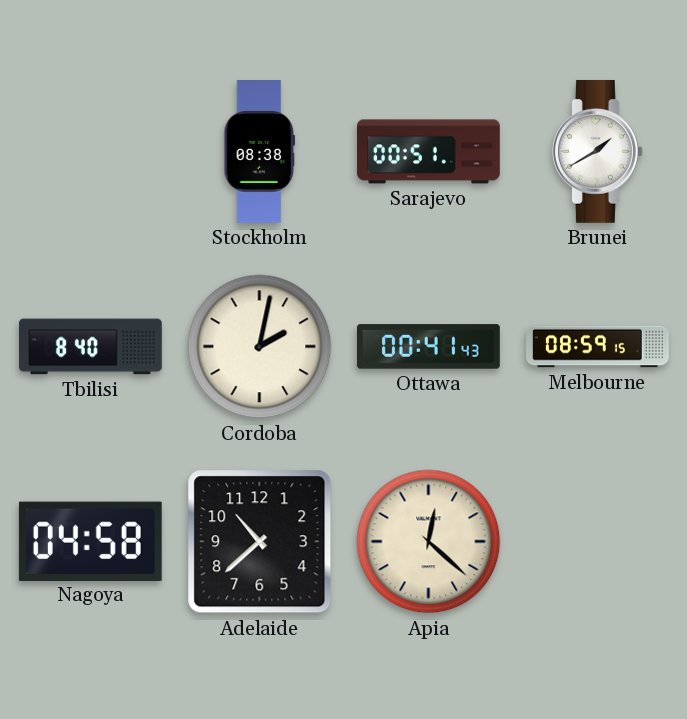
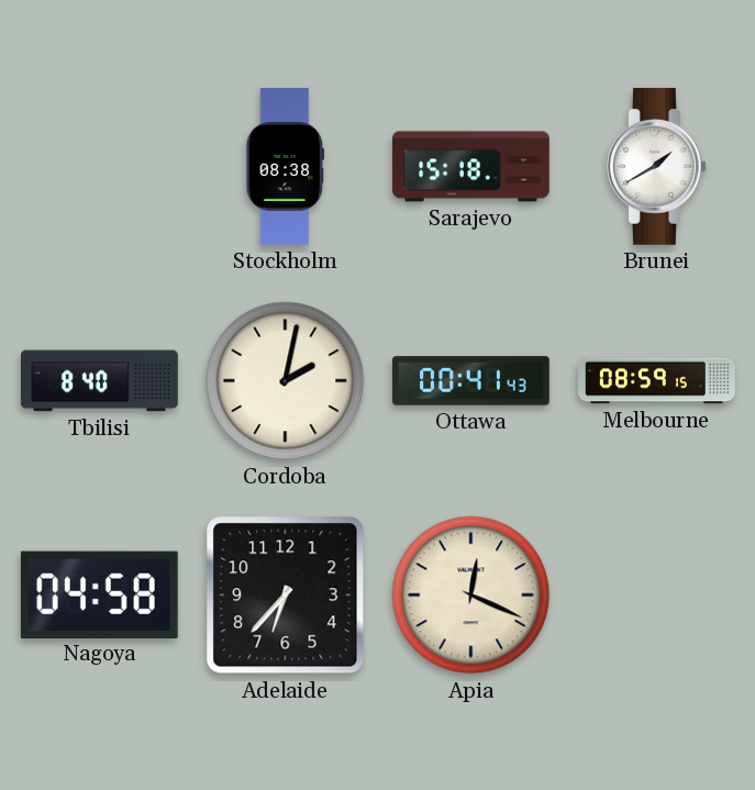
Sarajevo: 00:51 -> 15:18 (471, 167)
Adelaide: 10:38 -> 6:37 (286, 596)
Apia: 12:22 -> 12:19 (471, 596)
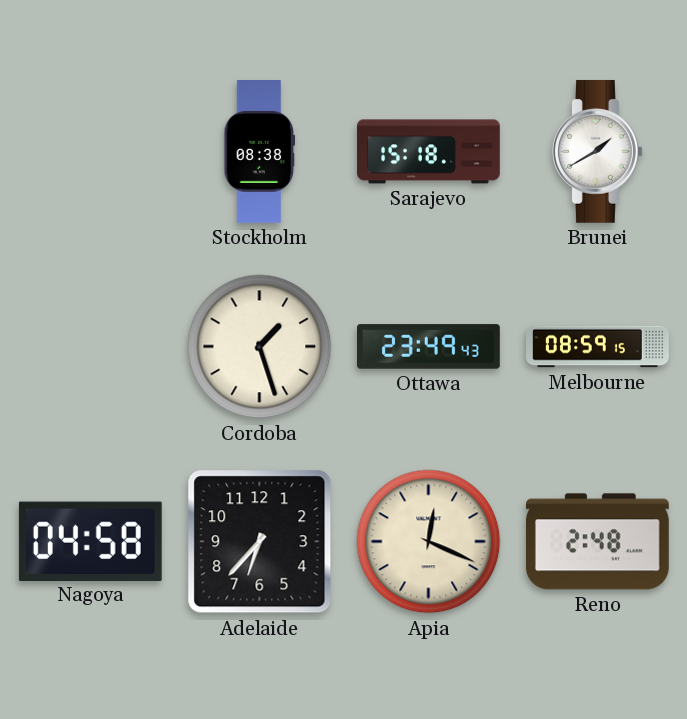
Tbilisi: 8:40 -> none (100, 381)
Cordoba: 2:02 -> 1:27 (260, 347)
Ottawa: 00:41 -> 23:49 (429, 347)
Reno: none -> 2:48 (597, 542)
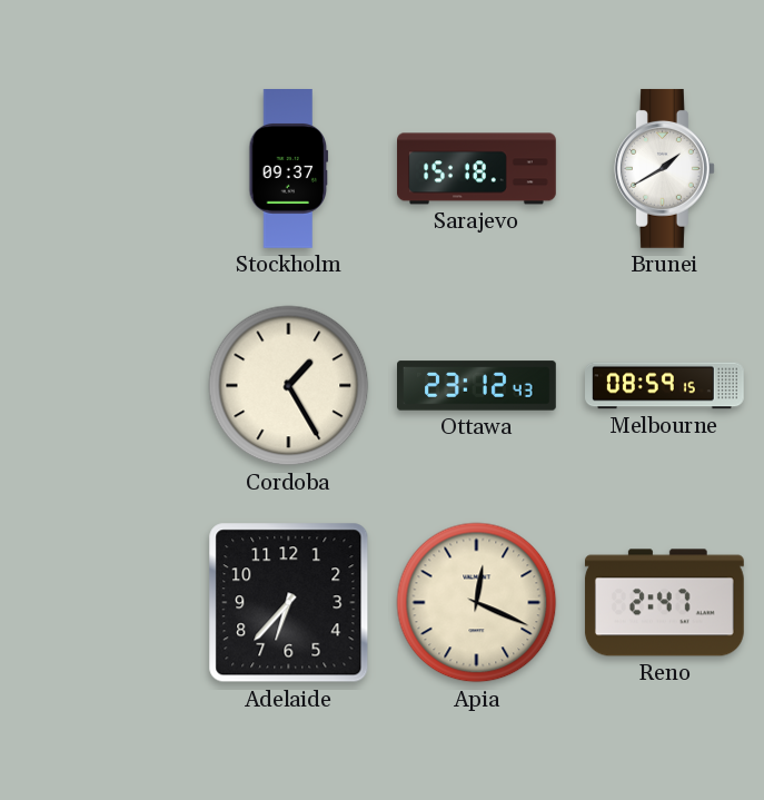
Stockholm: 08:38 -> 09:37 (289, 169)
Cordoba: 1:27 -> 1:25 (289, 386)
Ottawa: 23:49 -> 23:12 (477, 386)
Nagoya: 04:58 -> none (90, 541)
Reno: 2:48 -> 2:47 (664, 603)
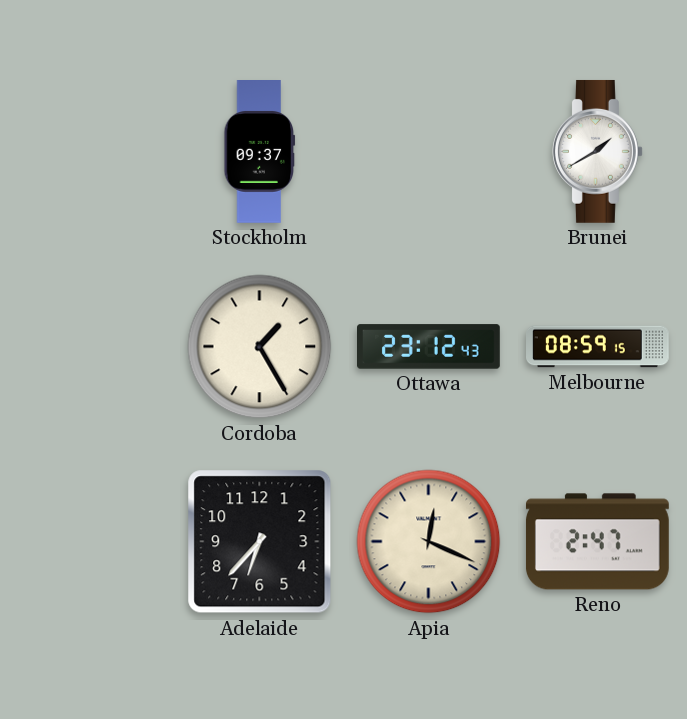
Sarajevo: 15:18 -> none (477, 169)
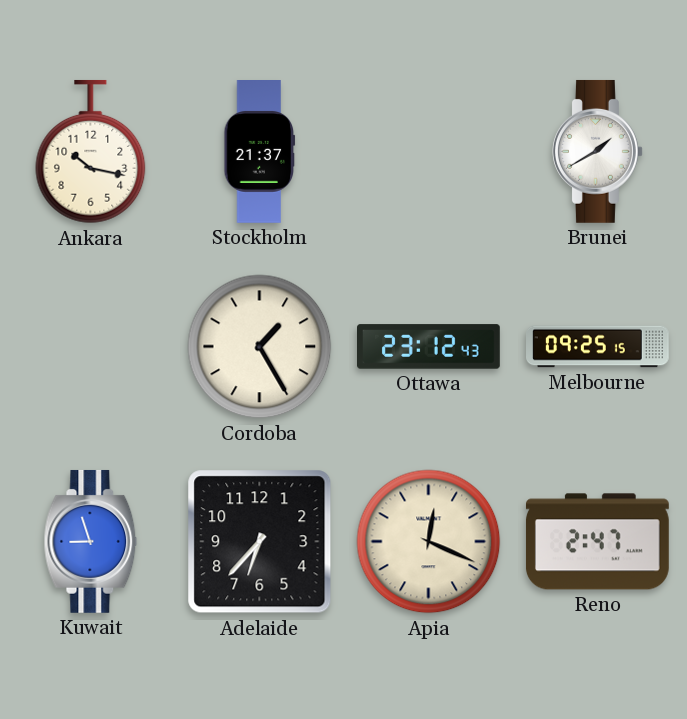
Ankara: none -> 10:17 (91, 152)
Stockholm: 09:37 -> 21:37 (260, 152)
Melbourne: 08:59 -> 09:25 (598, 347)
Kuwait: none -> 8:57 (91, 541)
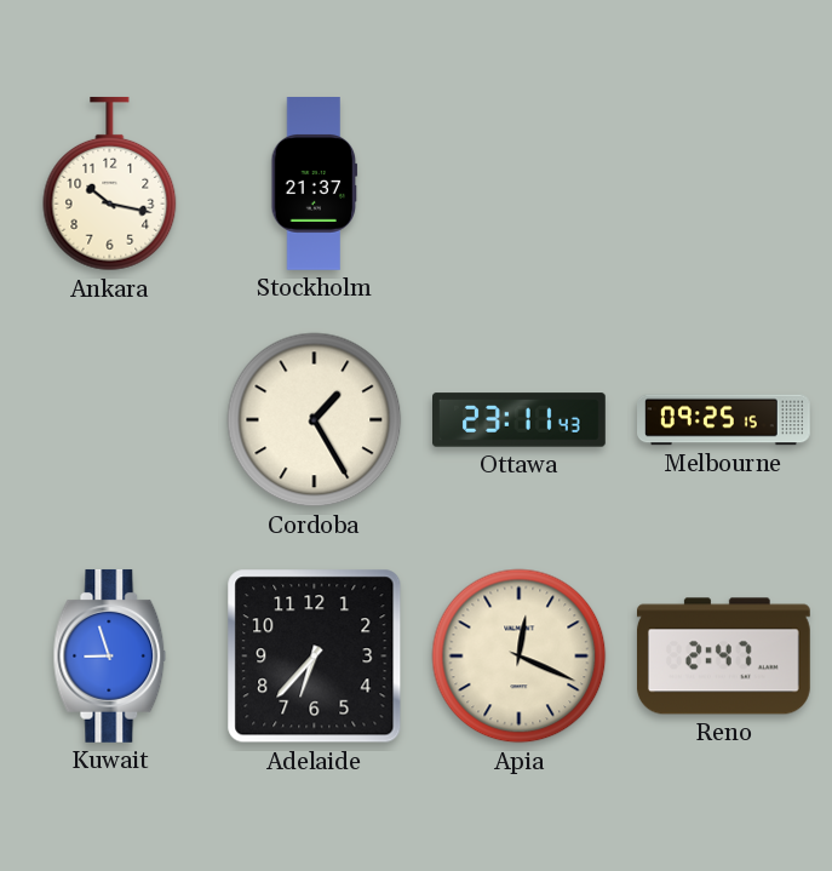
Brunei: 1:40 -> none (597, 151)
Ottawa: 23:12 -> 23:11 (520, 420)
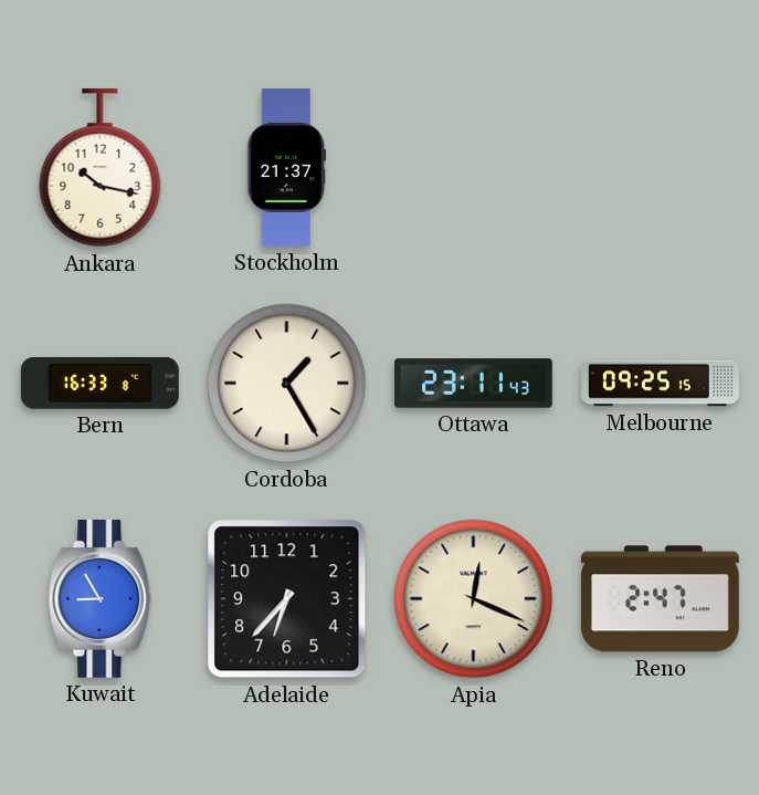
Bern: none -> 16:33 (99, 384)
Kuwait: 8:57 -> 8:55 (101, 598)
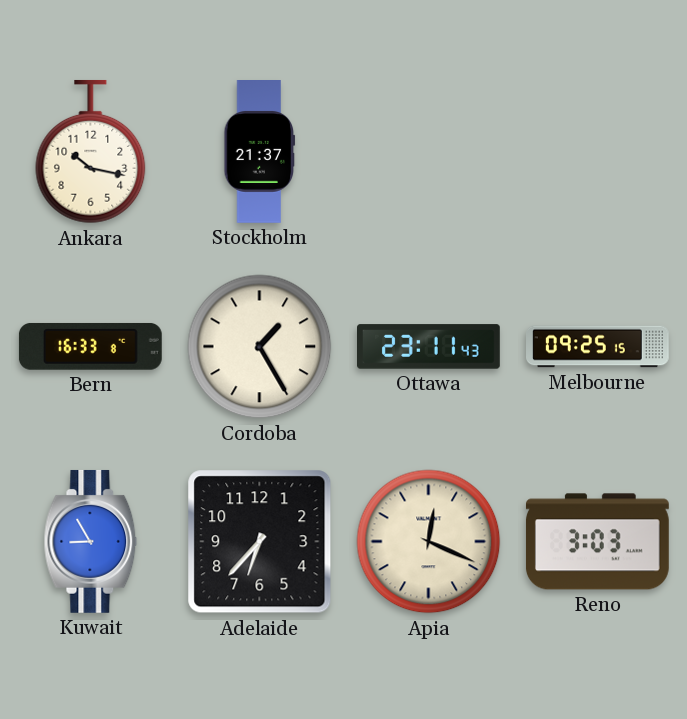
Reno: 2:47 -> 3:03 (597, 542)
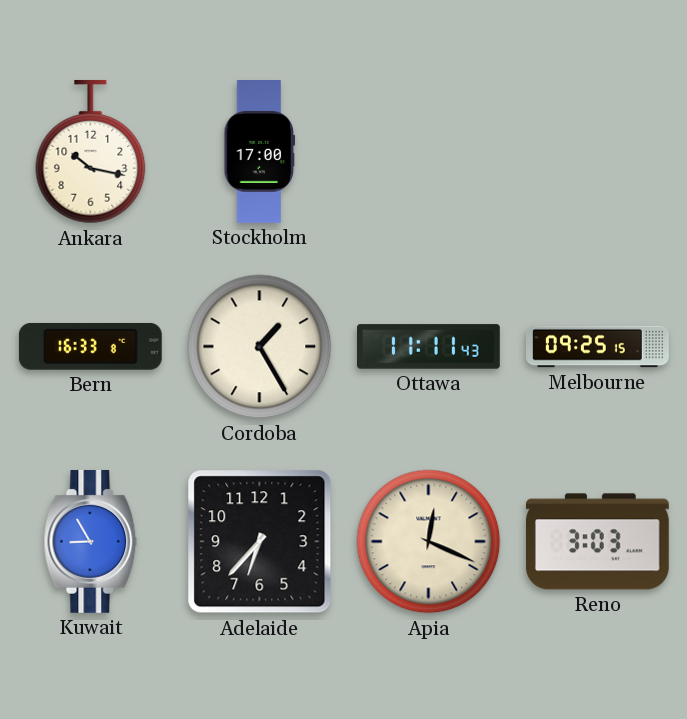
Stockholm: 21:37 -> 17:00 (260, 152)
Ottawa: 23:11 -> 11:11 (429, 347)
